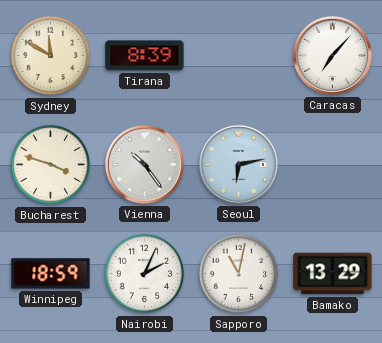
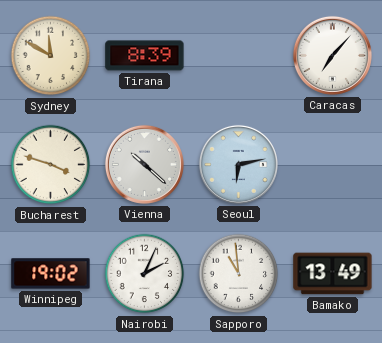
Vienna: 10:24 -> 10:22 (144, 164)
Winnipeg: 18:59 -> 19:02 (51, 274)
Sapporo: 11:02 -> 10:59 (239, 274)
Bamako: 13:29 -> 13:49 (333, 274)
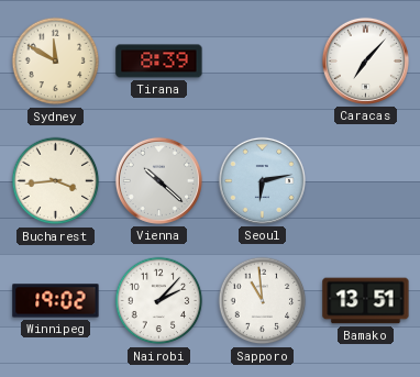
Bucharest: 3:48 -> 3:44 (56, 181)
Nairobi: 2:04 -> 2:07 (159, 301)
Bamako: 13:49 -> 13:51 (366, 301)
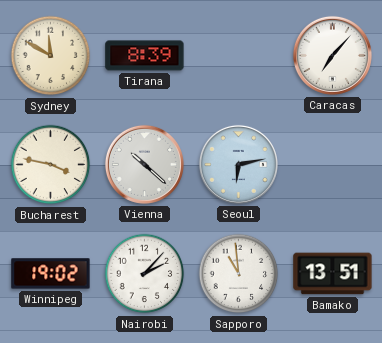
Bucharest: 3:44 -> 3:47 (51, 165)
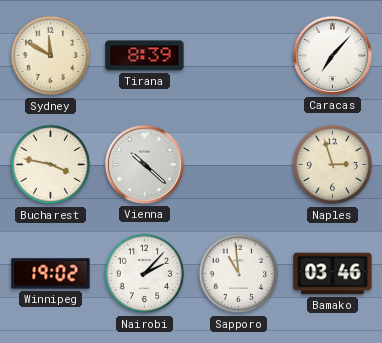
Seoul: 6:13 -> none (238, 164)
Naples: none -> 2:57 (333, 165)
Bamako: 13:51 -> 03:46 (333, 274)
